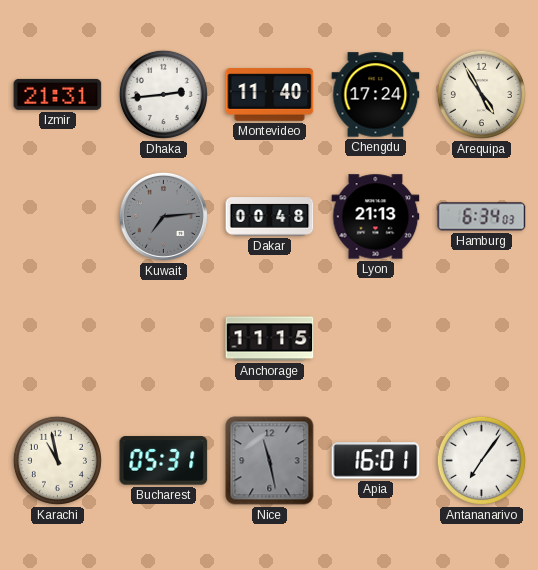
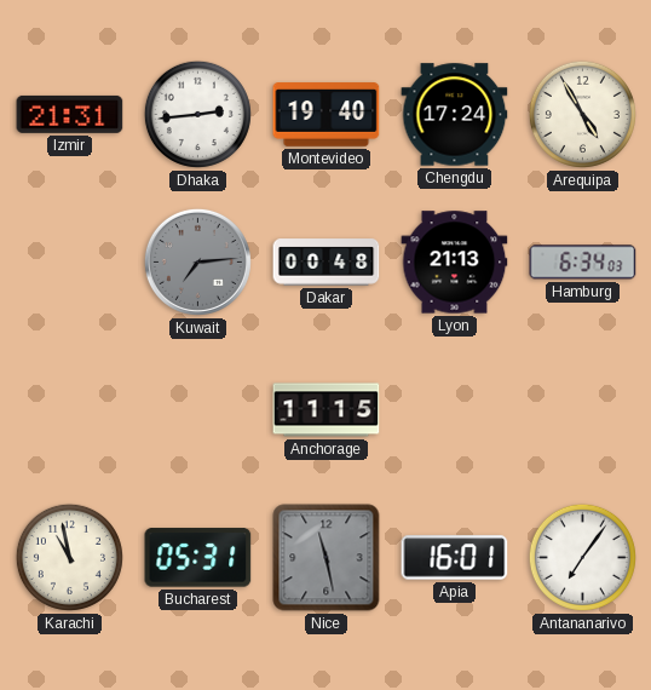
Montevideo: 11:40 -> 19:40 (327, 115)
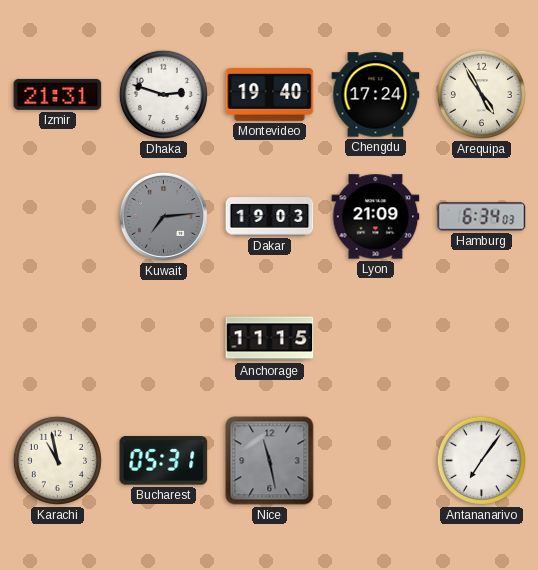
Dhaka: 2:44 -> 2:48 (163, 94)
Dakar: 00:48 -> 19:03 (270, 217)
Lyon: 21:13 -> 21:09 (376, 217)
Apia: 16:01 -> none (455, 558)
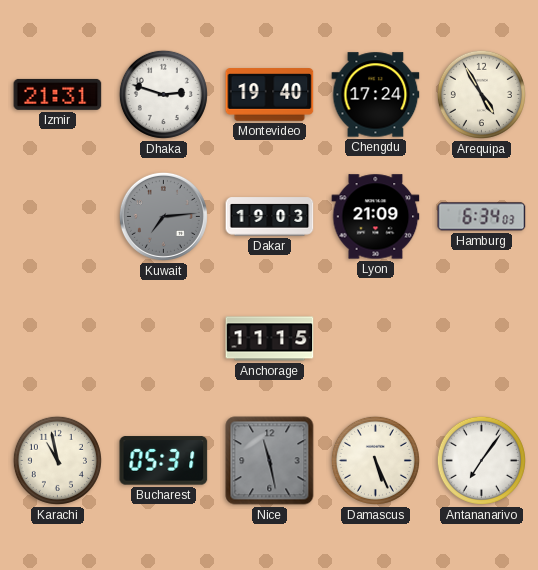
Damascus: none -> 5:26 (375, 460)
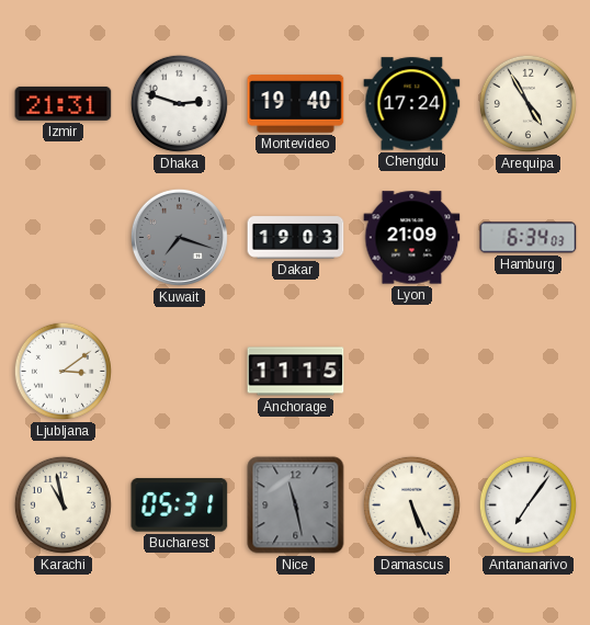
Kuwait: 7:14 -> 7:18 (179, 237)
Ljubljana: none -> 3:09 (63, 371)
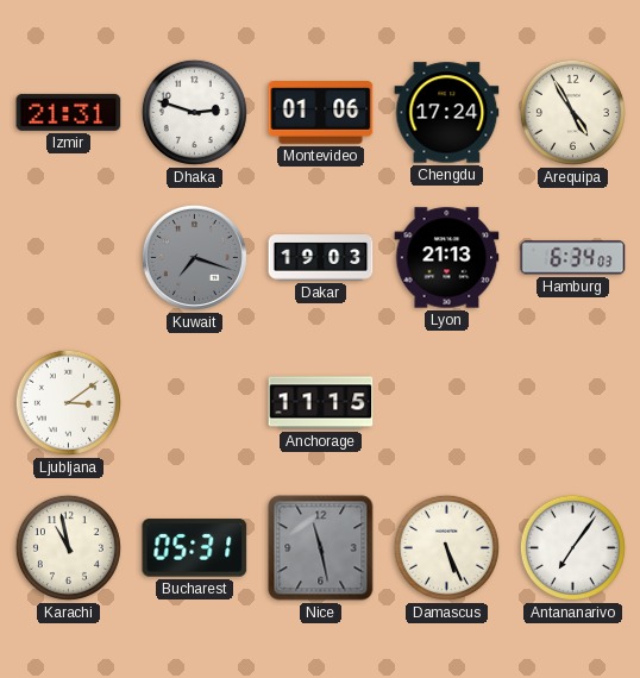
Montevideo: 19:40 -> 01:06 (321, 113)
Lyon: 21:09 -> 21:13 (447, 258)
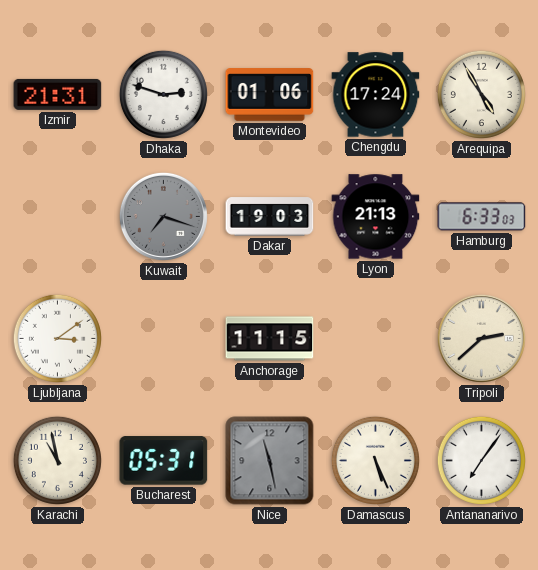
Hamburg: 6:34 -> 6:33 (482, 217)
Tripoli: none -> 2:38 (481, 338)
